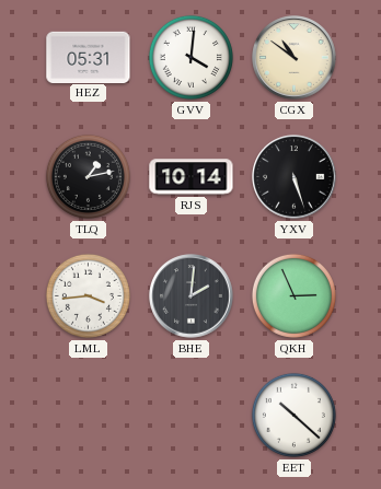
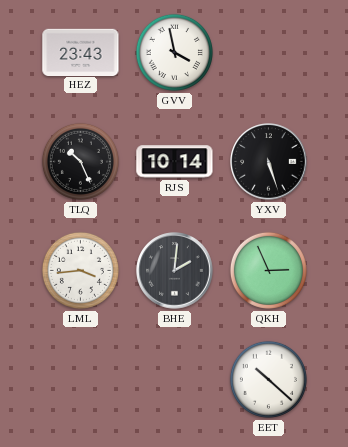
HEZ: 05:31 -> 23:43 (81, 52)
GVV: 4:01 -> 3:58 (174, 52)
CGX: 10:51 -> none (295, 58)
TLQ: 1:13 -> 10:26 (80, 161)
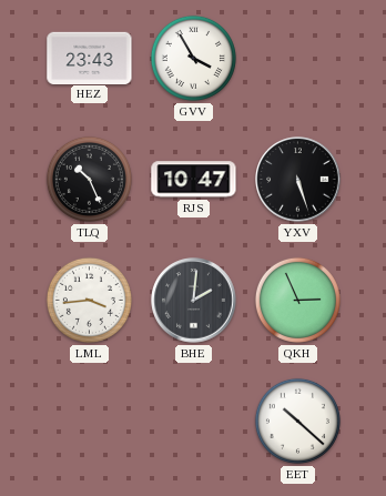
GVV: 3:58 -> 3:55 (193, 58)
RJS: 10:14 -> 10:47 (194, 180)
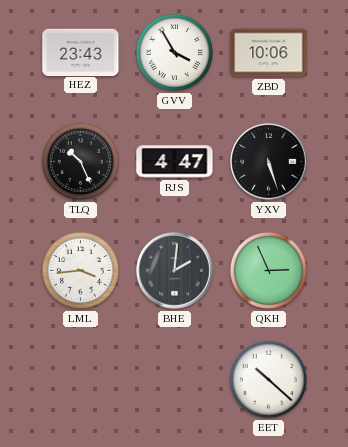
ZBD: none -> 10:06 (269, 53)
RJS: 10:47 -> 4:47 (175, 162)
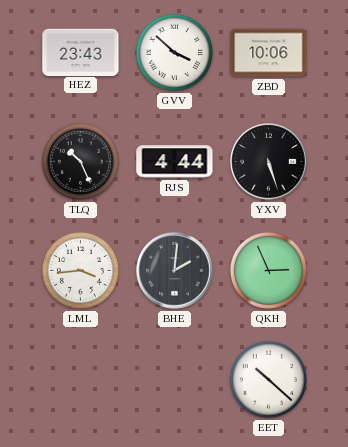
GVV: 3:55 -> 3:52 (174, 52)
RJS: 4:47 -> 4:44 (175, 162)
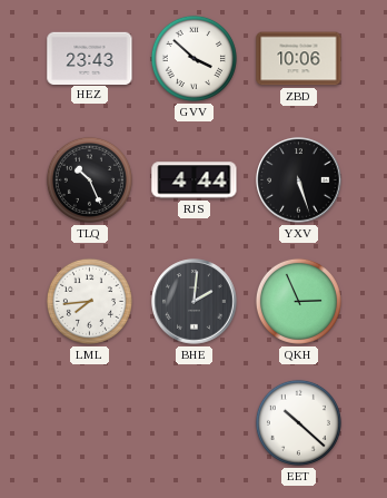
LML: 3:44 -> 7:44 (89, 301)
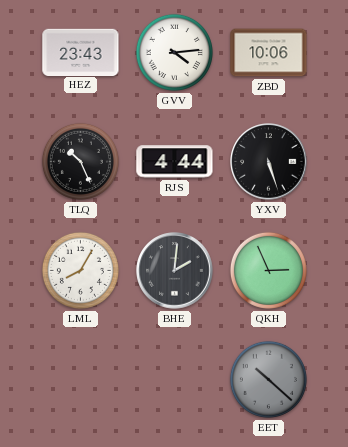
GVV: 3:52 -> 4:14 (174, 52)
LML: 7:44 -> 8:05 (80, 270)
EET dial: white -> grey (268, 379)
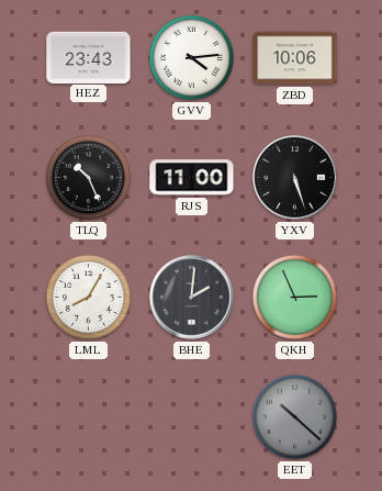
RJS: 4:44 -> 11:00 (192, 178)
